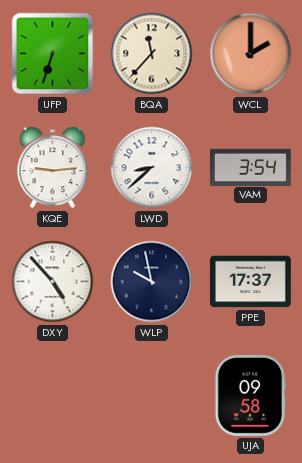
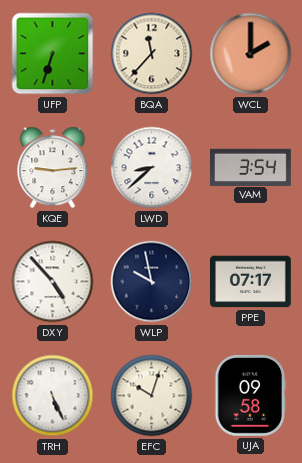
PPE: 17:37 -> 07:17 (250, 282)
TRH: none -> 5:26 (53, 396)
EFC: none -> 10:03 (152, 396)
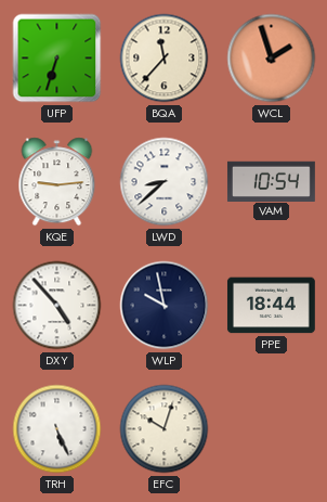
WCL: 2:00 -> 1:57 (272, 59)
VAM: 3:54 -> 10:54 (271, 181)
PPE: 07:17 -> 18:44 (271, 306)
UJA: 09:58 -> none (251, 395)
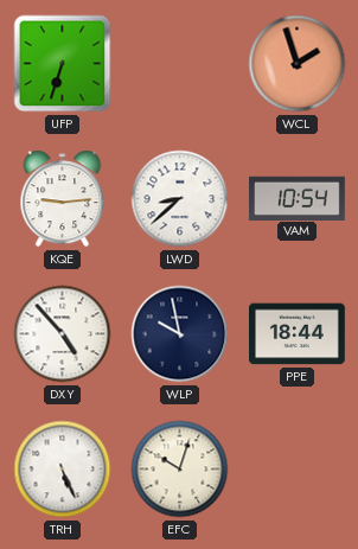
BQA: 11:37 -> none (165, 59)
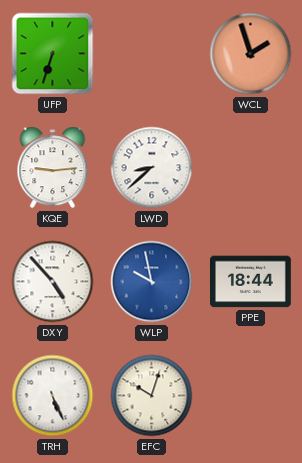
VAM: 10:54 -> none (296, 198)
WLP dial: navy -> blue (152, 282)
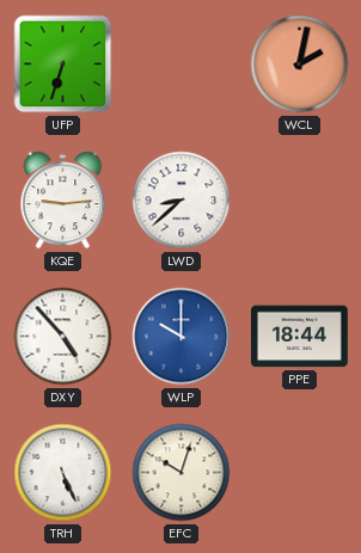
WCL: 1:57 -> 2:02 (300, 64)
WLP: 9:58 -> 10:00 (182, 337)
